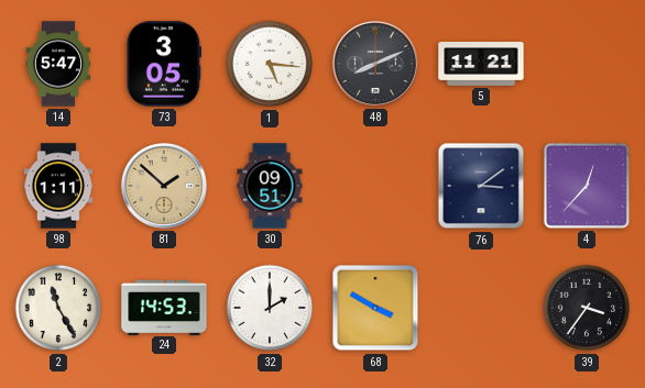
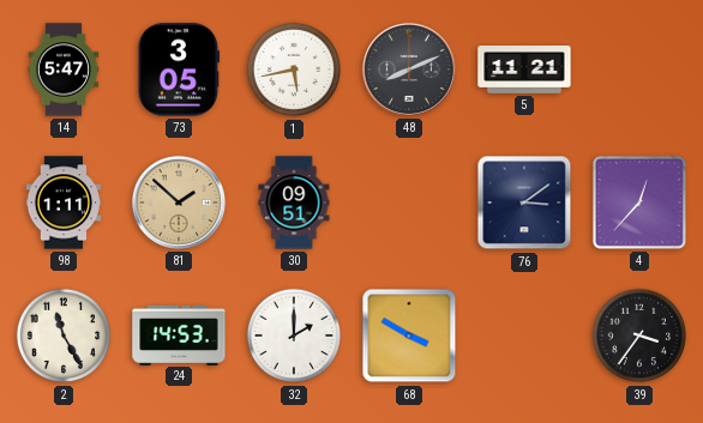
1: 5:16 -> 5:43 (294, 70)
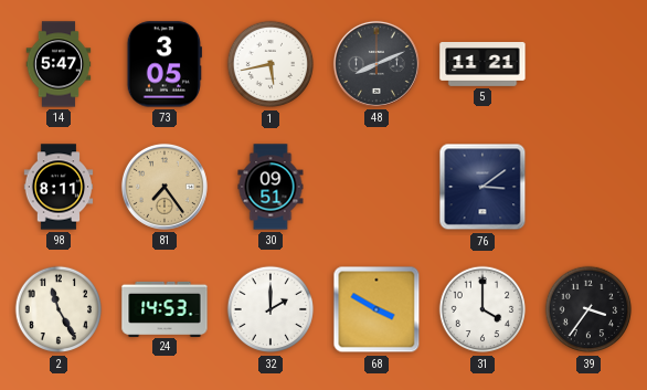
98: 1:11 -> 8:11 (59, 187)
81: 1:52 -> 7:24 (165, 187)
4: 12:37 -> none (639, 203)
31: none -> 4:00 (482, 309)
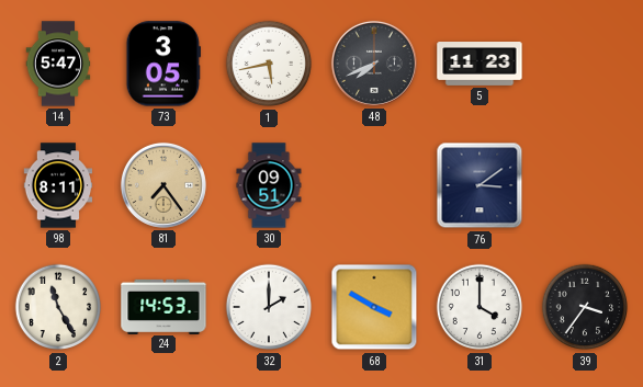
48: 8:11 -> 7:41 (374, 64)
5: 11:21 -> 11:23 (480, 65)
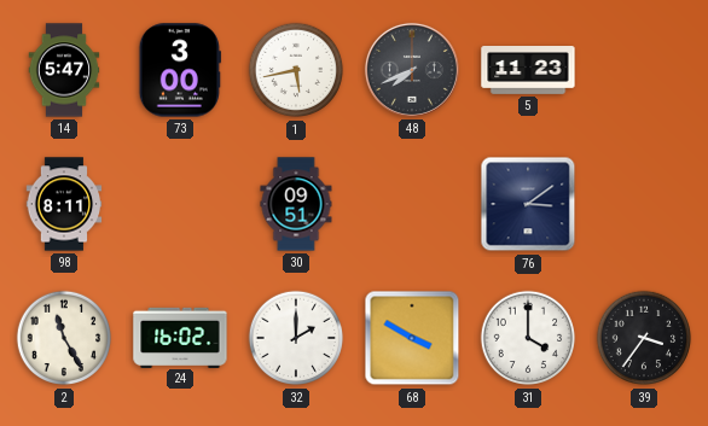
73: 3:05 -> 3:00 (180, 70)
81: 7:24 -> none (163, 185)
24: 14:53 -> 16:02 (180, 337)
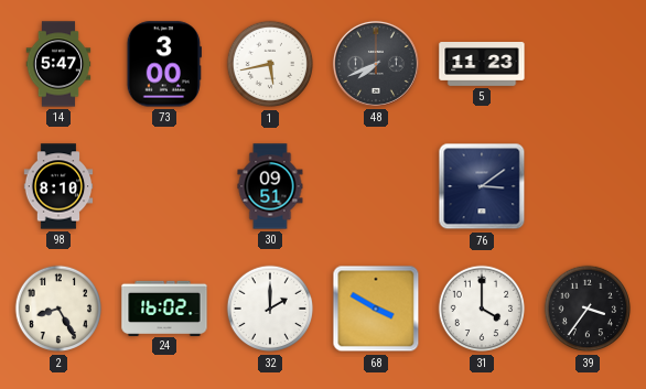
98: 8:11 -> 8:10 (58, 186)
2: 11:25 -> 8:25 (58, 309)
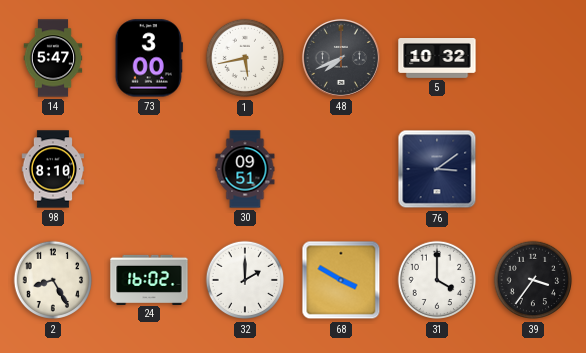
5: 11:23 -> 10:32 (437, 59)
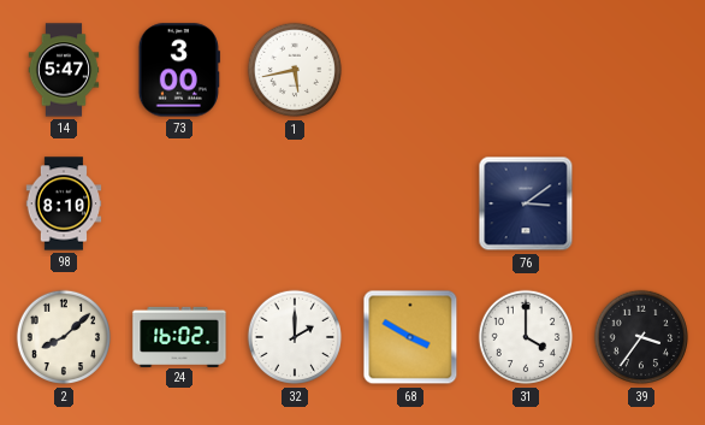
48: 7:41 -> none (341, 58)
5: 10:32 -> none (437, 59)
30: 09:51 -> none (245, 169)
2: 8:25 -> 8:08 (64, 337)
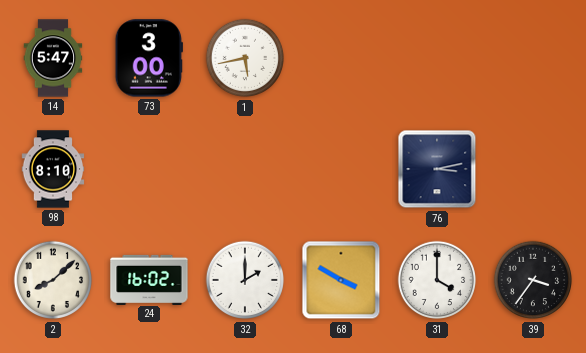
76: 3:09 -> 3:13 (437, 169)
